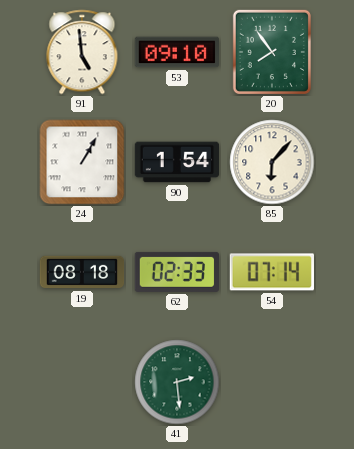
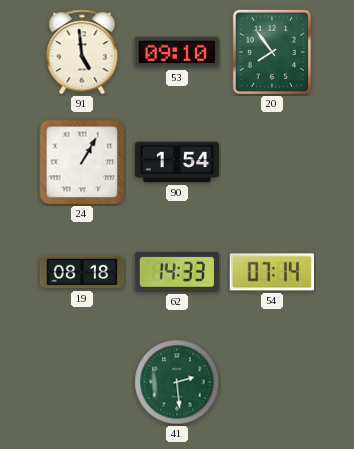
85: 6:07 -> none (272, 162)
62: 02:33 -> 14:33 (176, 272)
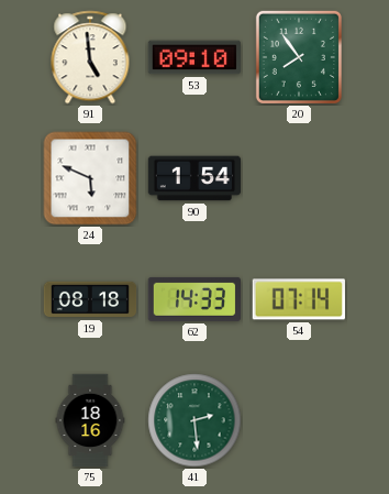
24: 1:05 -> 5:49 (90, 178)
75: none -> 18:16 (90, 420)
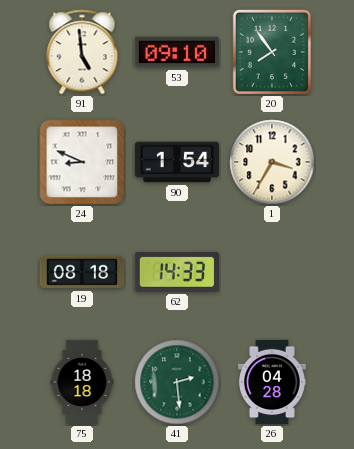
24: 5:49 -> 8:49 (82, 162)
1: none -> 3:35 (272, 162)
54: 07:14 -> none (298, 299)
75: 18:16 -> 18:18 (82, 382)
26: none -> 04:28 (272, 382)
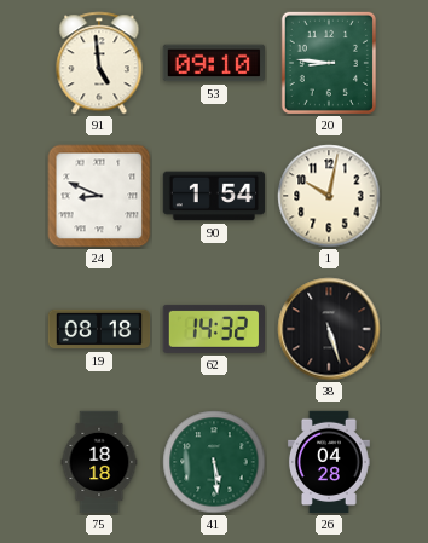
20: 7:54 -> 8:46 (329, 63)
1: 3:35 -> 10:02 (329, 196)
62: 14:33 -> 14:32 (213, 329)
38: none -> 5:27 (329, 329)
41: 2:29 -> 5:29 (214, 462)
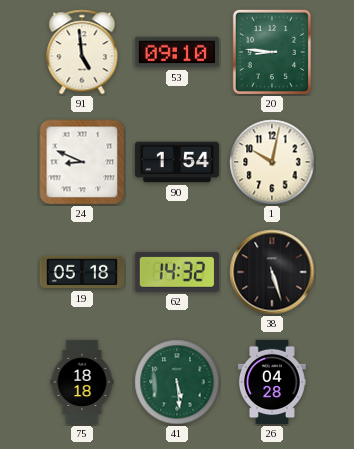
19: 08:18 -> 05:18 (82, 272)
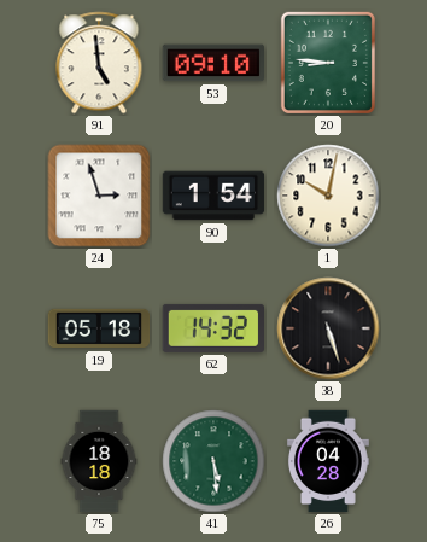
24: 8:49 -> 2:57 (99, 196)
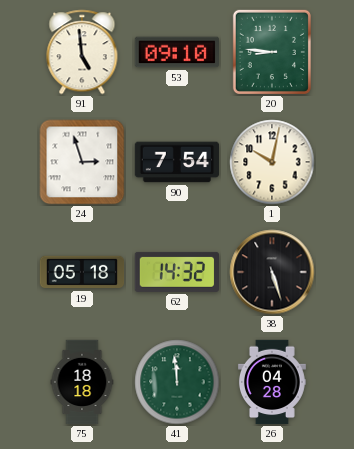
90: 1:54 -> 7:54 (177, 162)
41: 5:29 -> 11:59 (177, 382)
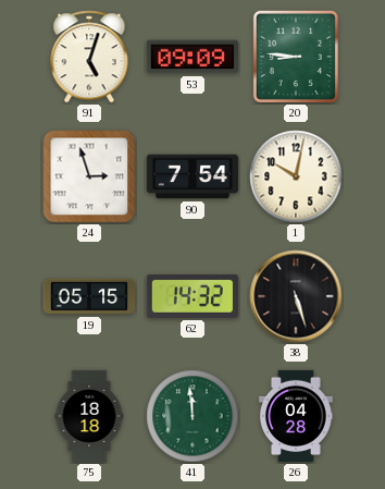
91: 4:59 -> 5:03 (89, 57)
53: 09:10 -> 09:09 (192, 57)
19: 05:18 -> 05:15 (89, 296)
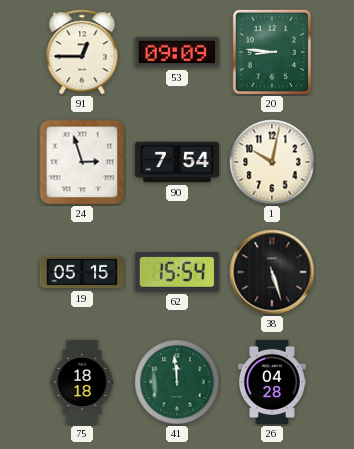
91: 5:03 -> 12:45 (82, 52)
62: 14:32 -> 15:54 (176, 272)
